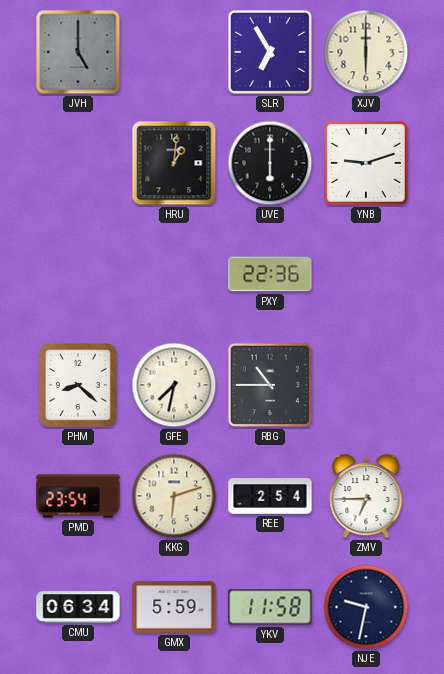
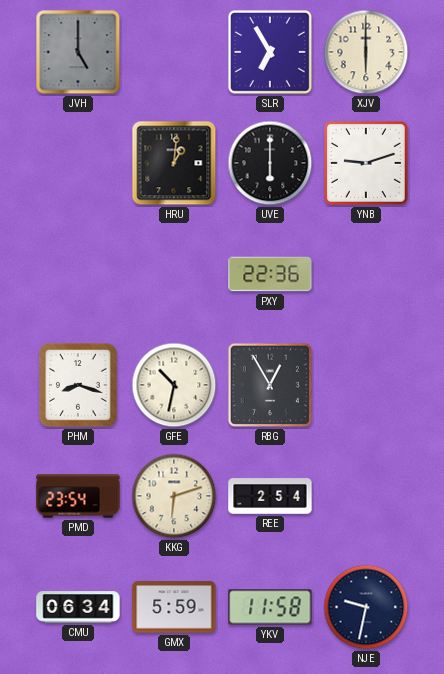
PHM: 8:22 -> 8:18 (78, 385)
GFE: 7:32 -> 10:32 (174, 385)
RBG: 10:45 -> 12:55 (270, 385)
ZMV: 6:45 -> none (366, 497)
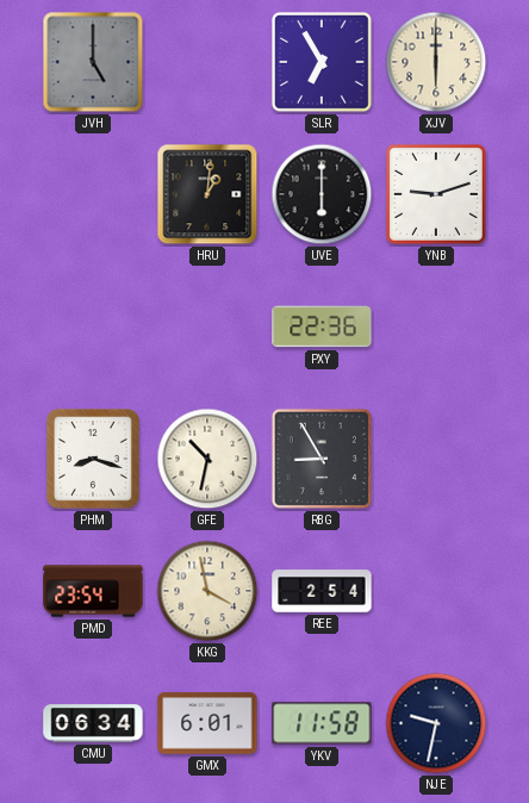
RBG: 12:55 -> 8:55 (322, 459)
KKG: 6:12 -> 3:58 (207, 591)
GMX: 5:59 -> 6:01 (207, 723)
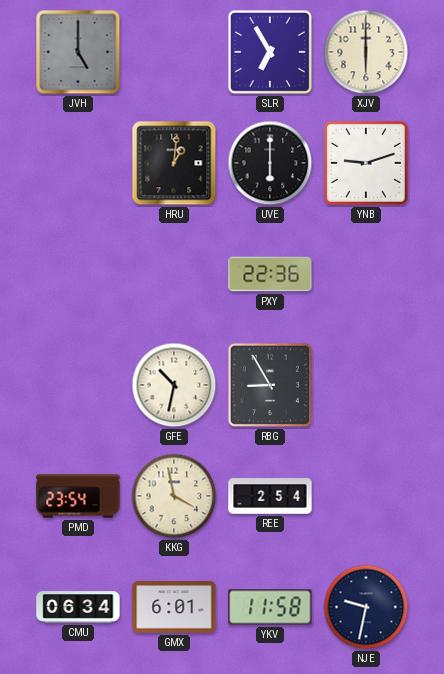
PHM: 8:18 -> none (93, 459)
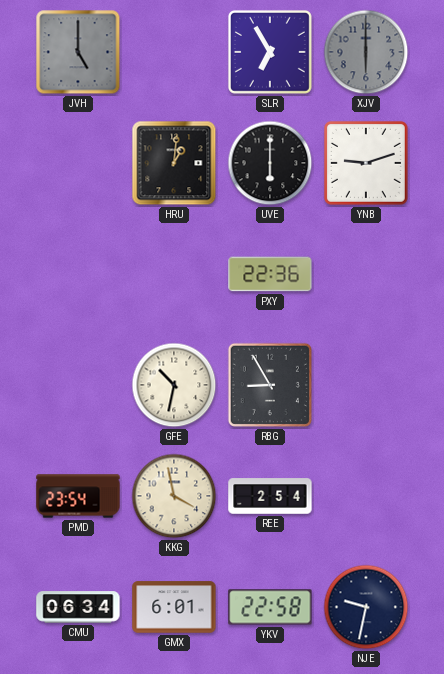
XJV dial: cream -> grey (366, 52)
YKV: 11:58 -> 22:58 (270, 607)
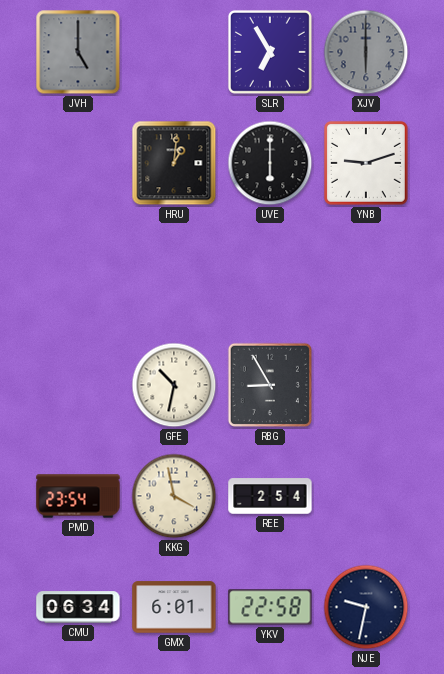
PXY: 22:36 -> none (270, 274)
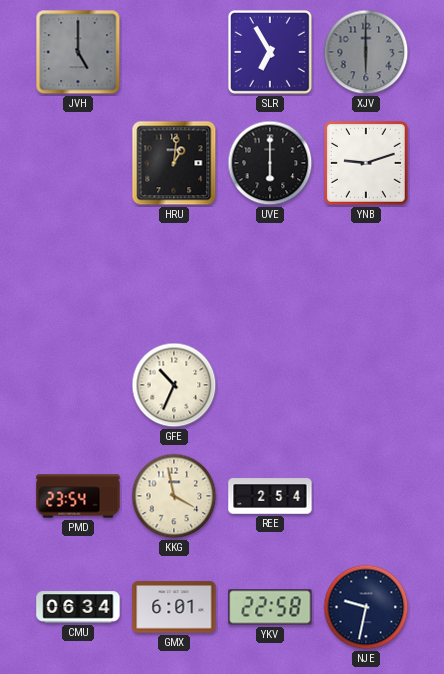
GFE: 10:32 -> 10:34 (174, 385)
RBG: 8:55 -> none (270, 385)
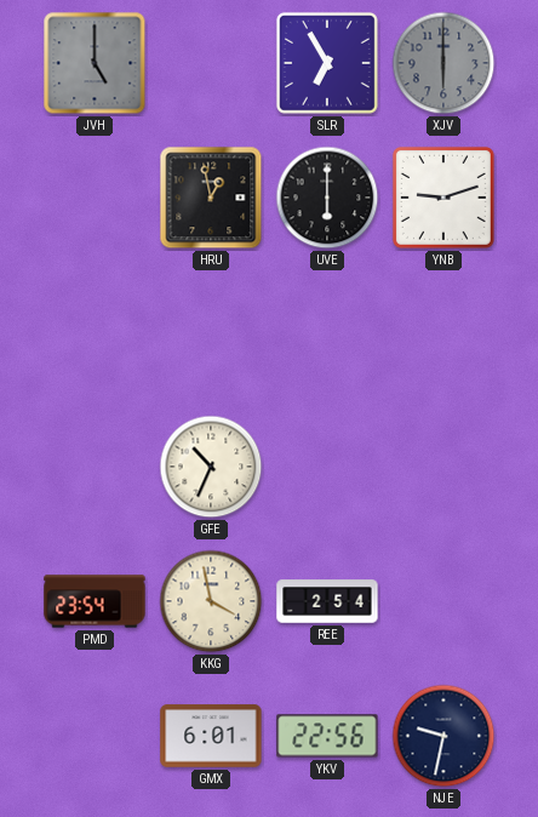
HRU: 1:01 -> 12:58 (211, 198)
CMU: 06:34 -> none (78, 607)
YKV: 22:58 -> 22:56 (327, 736)
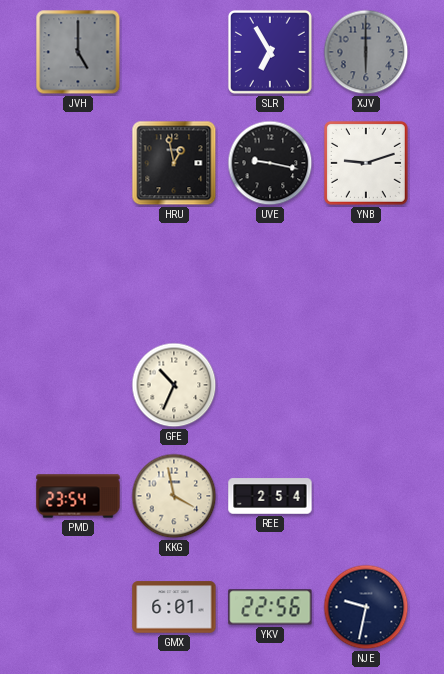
UVE: 6:00 -> 9:17 (270, 163)
